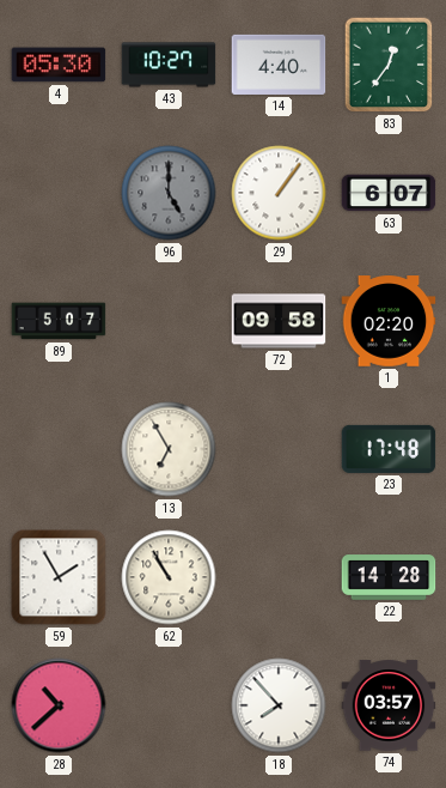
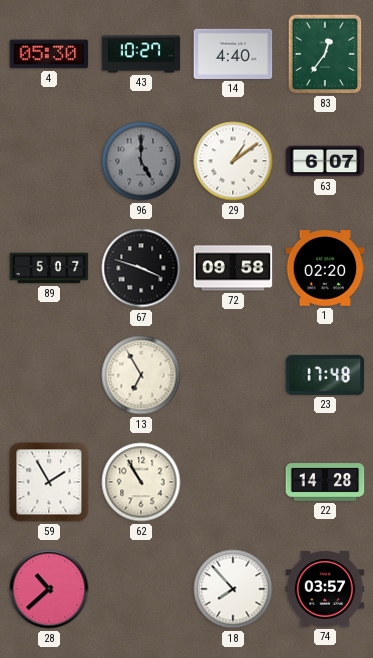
29: 1:06 -> 1:09 (233, 161)
67: none -> 3:48 (141, 268)
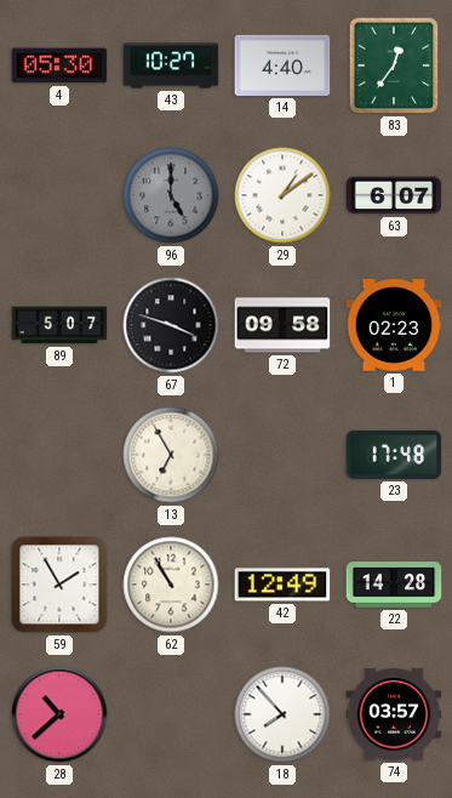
1: 02:20 -> 02:23 (394, 325)
42: none -> 12:49 (282, 585)
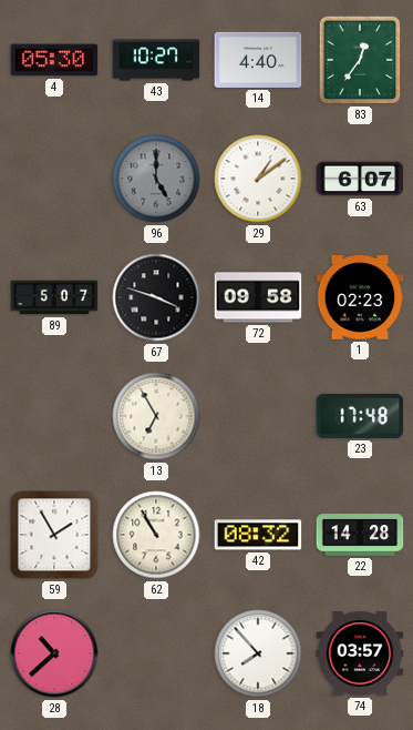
42: 12:49 -> 08:32 (258, 535)
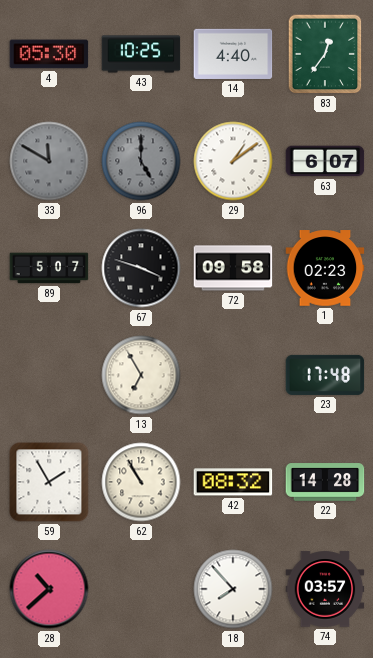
43: 10:27 -> 10:25 (141, 54)
33: none -> 11:50 (49, 161)
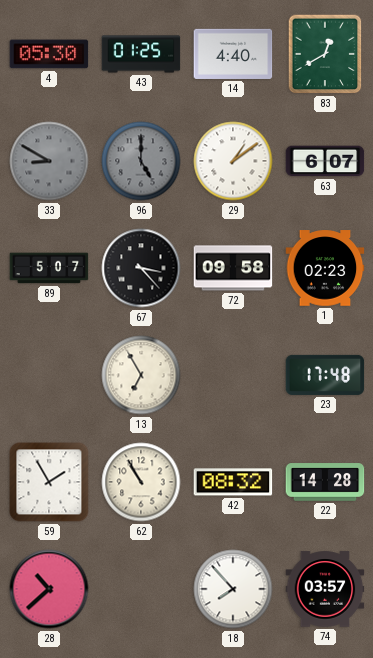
43: 10:25 -> 01:25 (141, 54)
83: 12:36 -> 12:40 (325, 54)
33: 11:50 -> 8:50 (49, 161)
67: 3:48 -> 3:23 (141, 268)
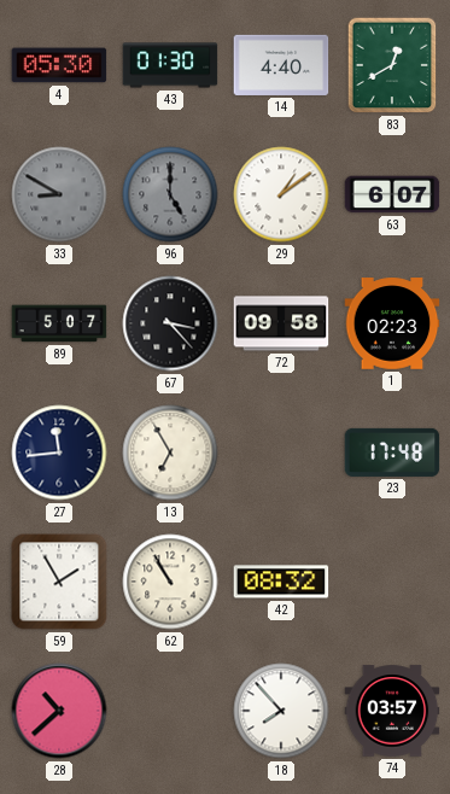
43: 01:25 -> 01:30 (170, 65)
27: none -> 11:44 (59, 453)
22: 14:28 -> none (325, 482)
